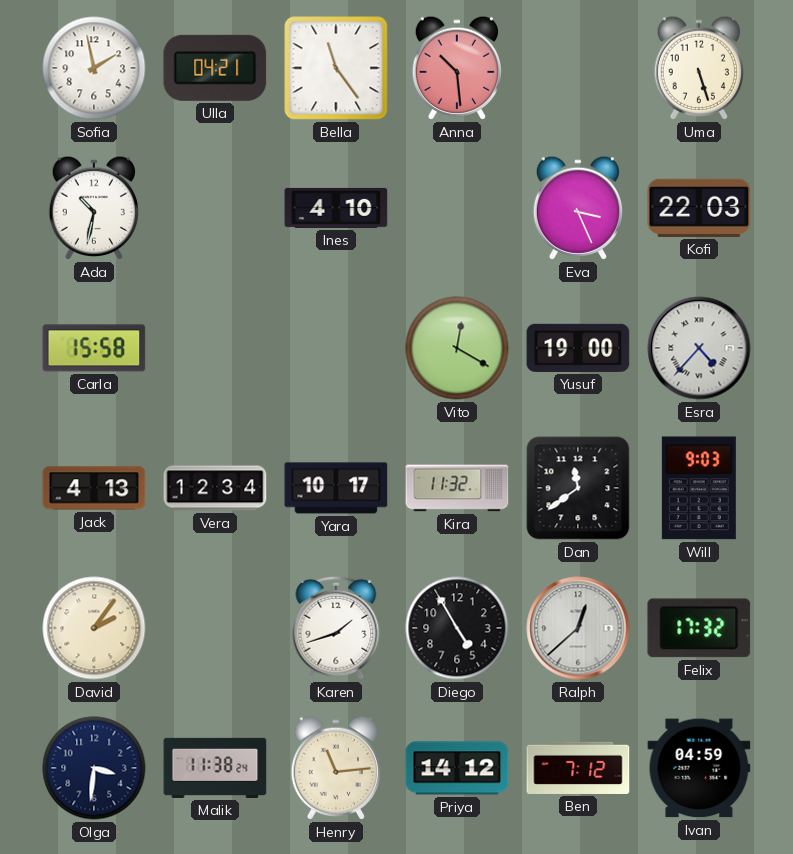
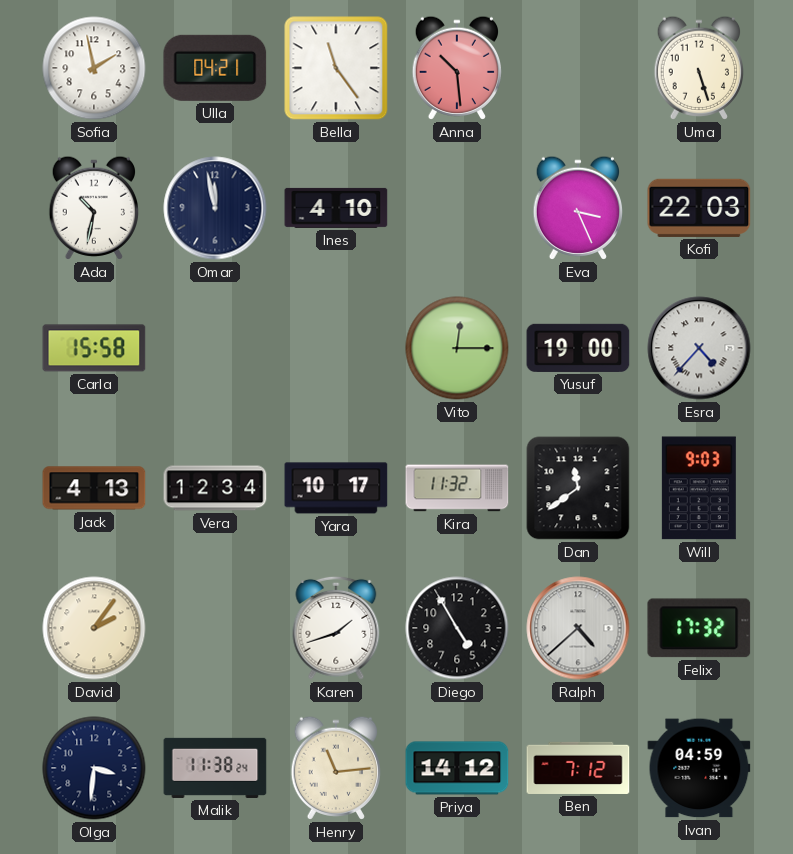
Omar: none -> 11:58 (215, 208)
Vito: 12:20 -> 12:15 (457, 348)
Ralph: 12:38 -> 4:38 (578, 628)
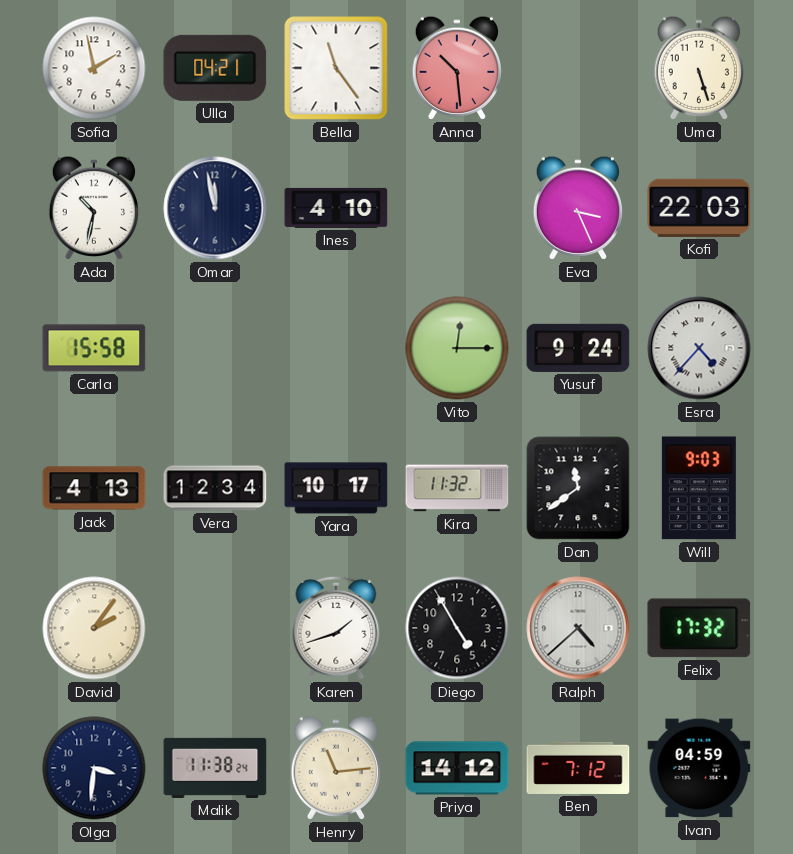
Yusuf: 19:00 -> 9:24 (578, 348)
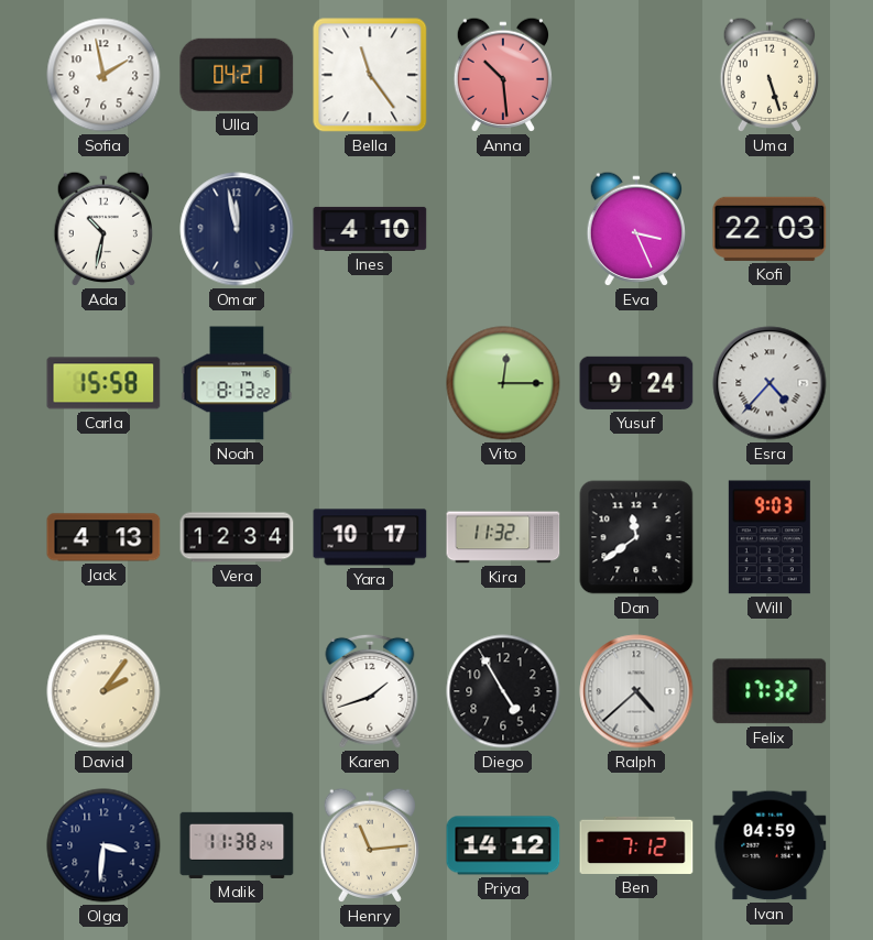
Noah: none -> 8:13 (237, 383)
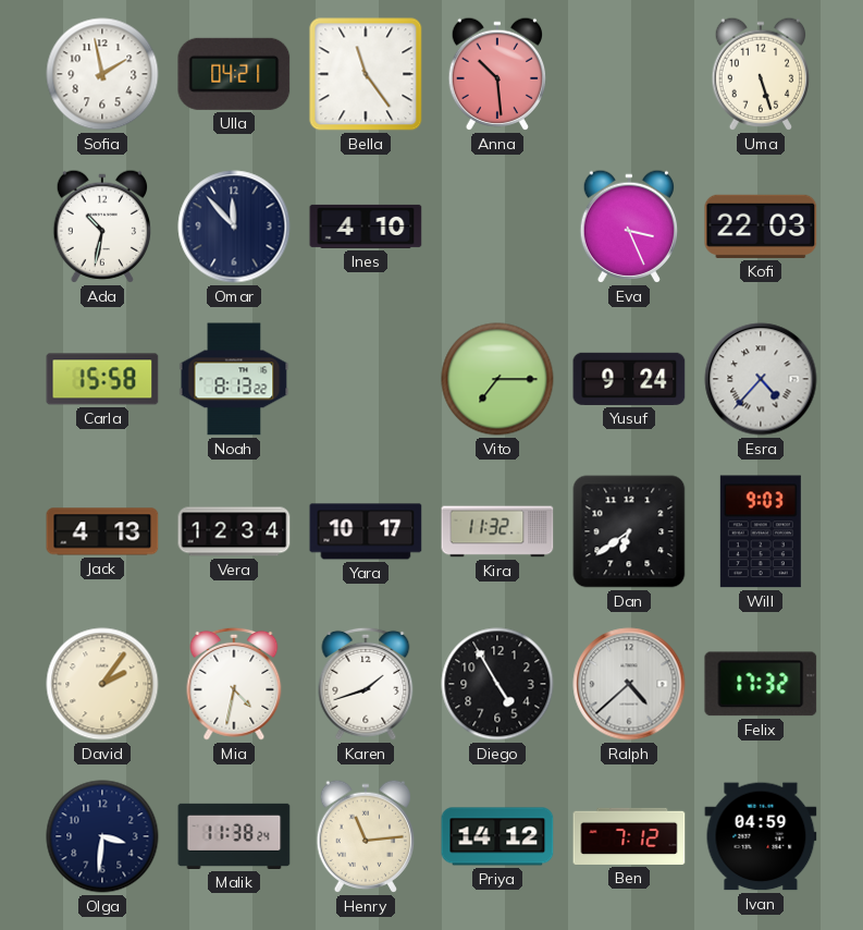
Omar: 11:58 -> 11:53 (234, 227)
Vito: 12:15 -> 7:15 (497, 379)
Dan: 11:39 -> 6:39 (629, 531)
Mia: none -> 4:32 (234, 684)
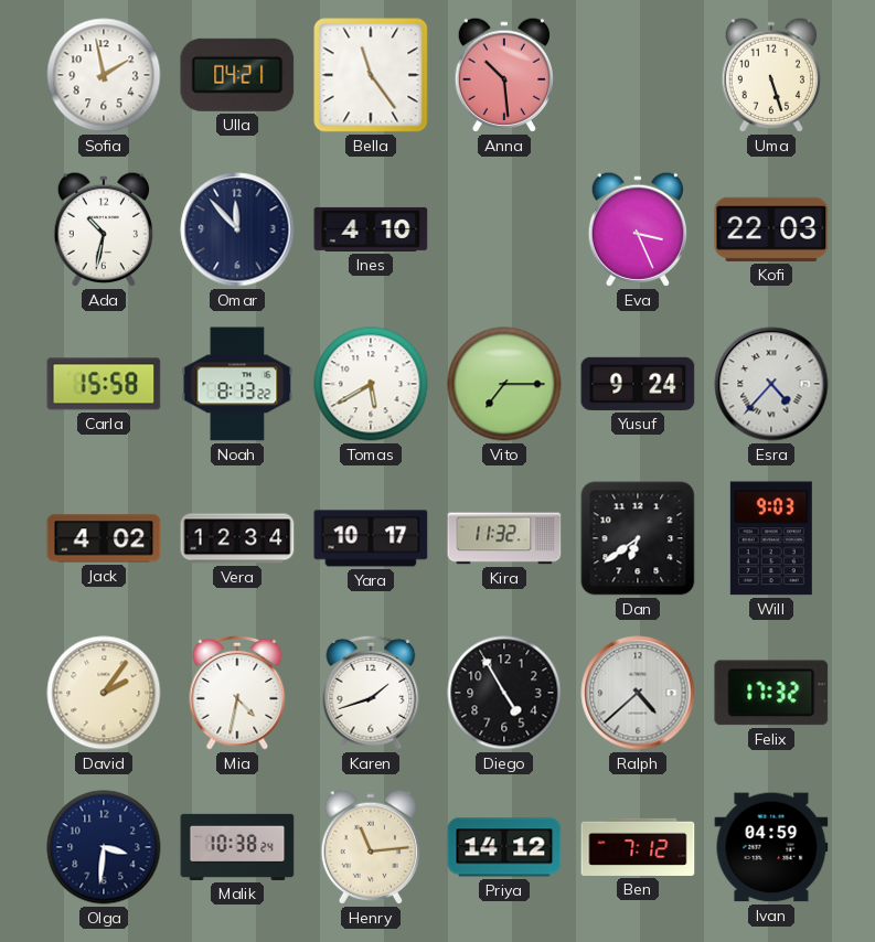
Tomas: none -> 5:40 (371, 384)
Jack: 4:13 -> 4:02 (104, 538)
Malik: 11:38 -> 10:38 (237, 847)
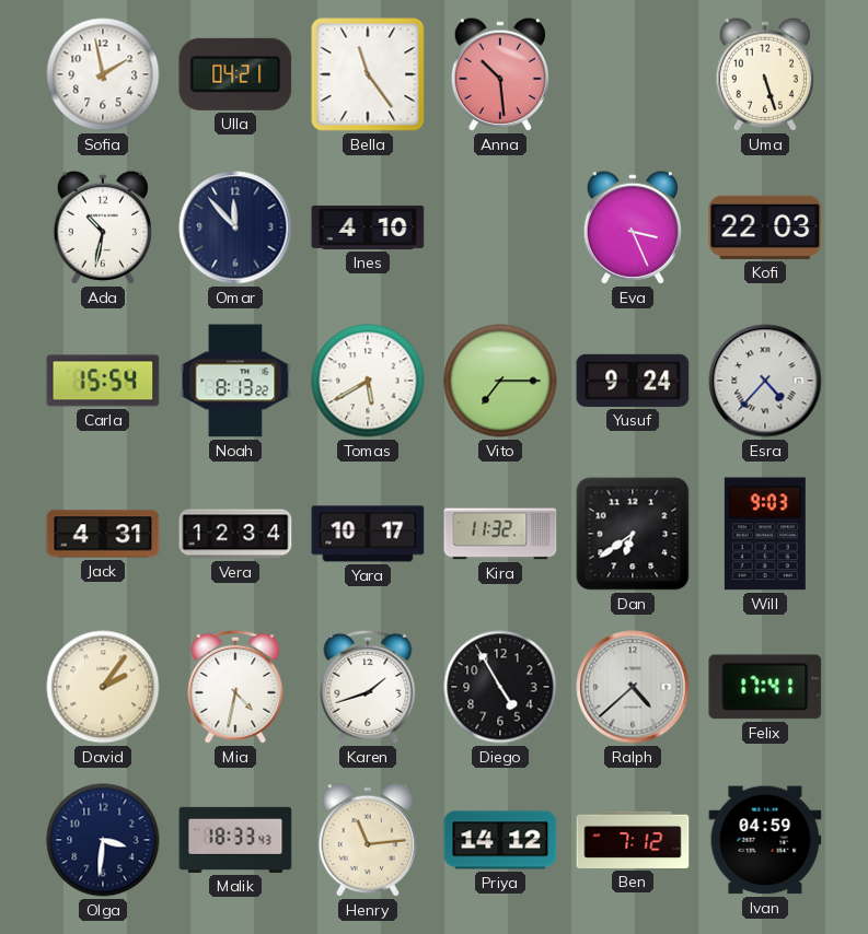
Carla: 15:58 -> 15:54 (103, 381)
Jack: 4:02 -> 4:31 (103, 534)
Felix: 17:32 -> 17:41 (765, 687)
Malik: 10:38 -> 18:33 (235, 840)
